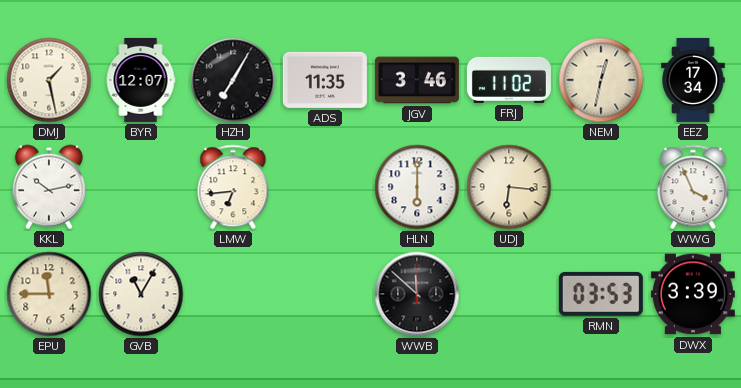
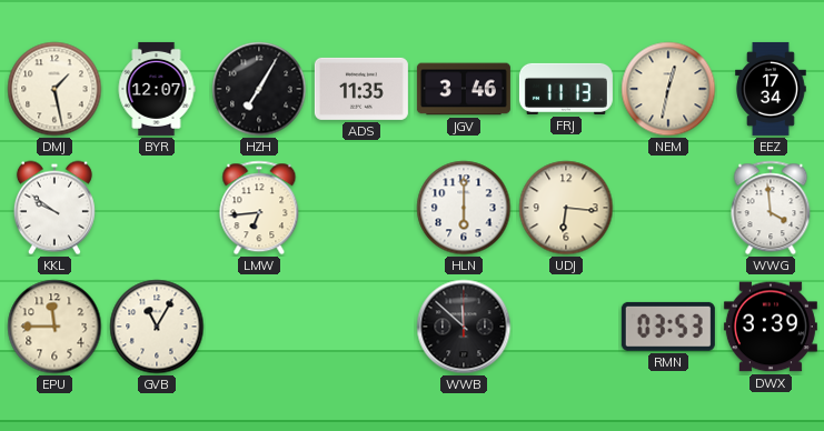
FRJ: 11:02 -> 11:13 (566, 89)
KKL: 10:13 -> 9:51 (54, 208)
WWG: 3:56 -> 3:59 (771, 208)
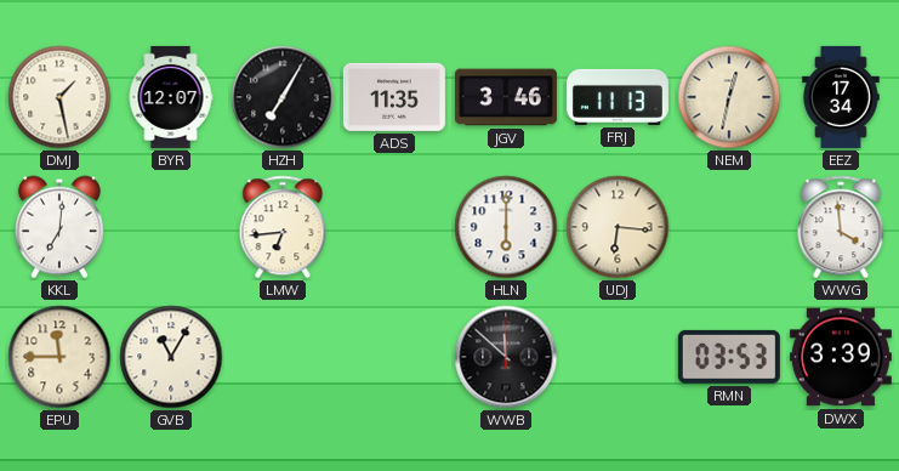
KKL: 9:51 -> 7:01 (59, 227)
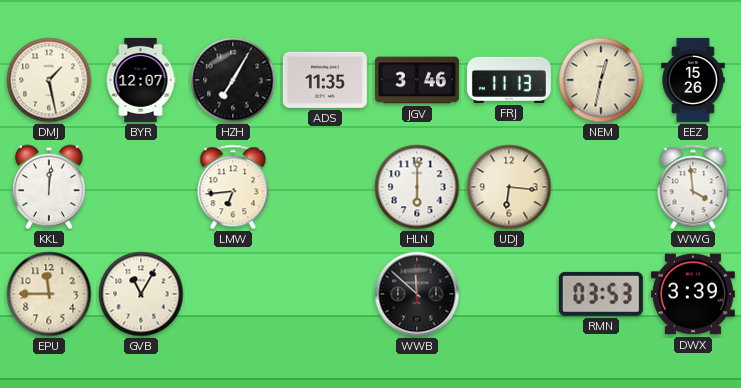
EEZ: 17:34 -> 15:26 (693, 80)
KKL: 7:01 -> 12:01 (49, 187)
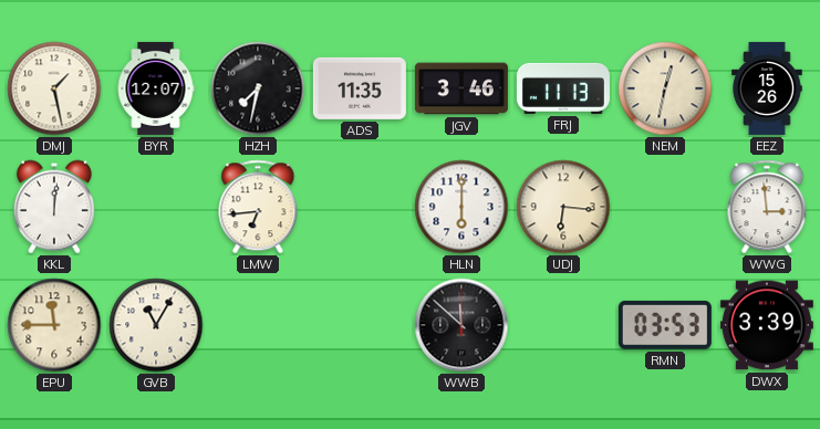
HZH: 7:05 -> 7:32 (258, 88)
WWG: 3:59 -> 2:59 (767, 207)
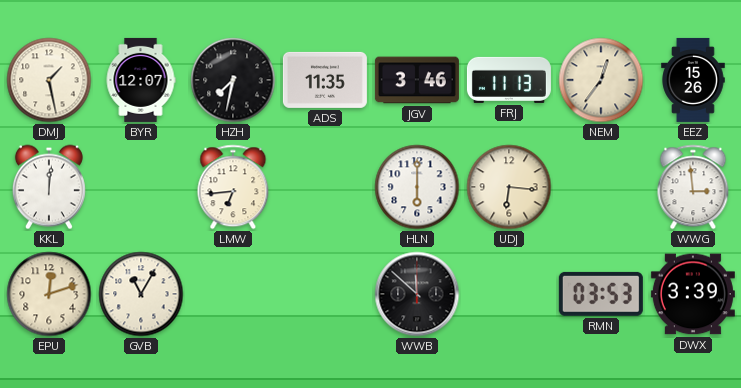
NEM: 12:32 -> 12:36 (601, 80)
EPU: 11:45 -> 12:12 (49, 294)
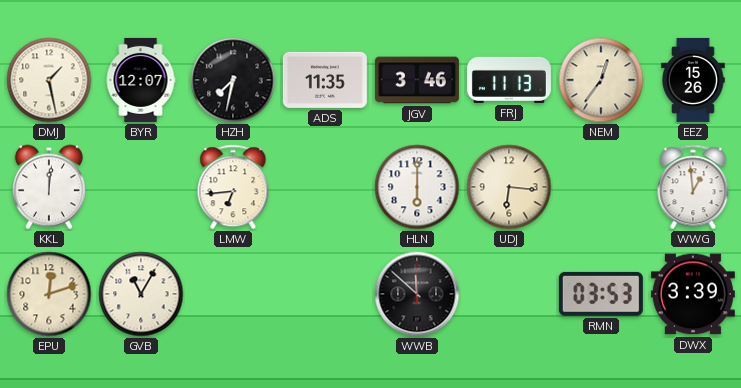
WWG: 2:59 -> 12:59 (693, 187)
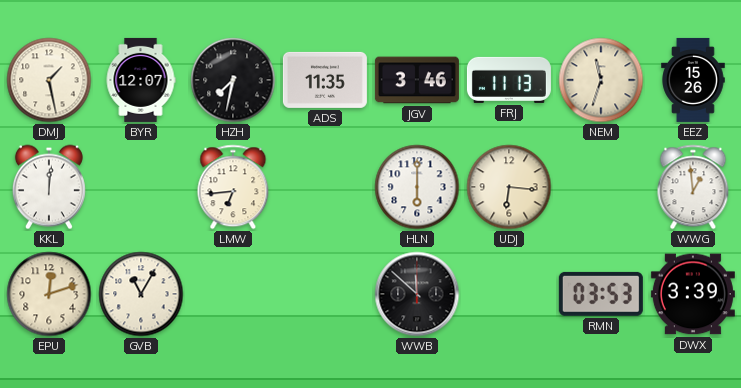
NEM: 12:36 -> 11:33 (601, 80)
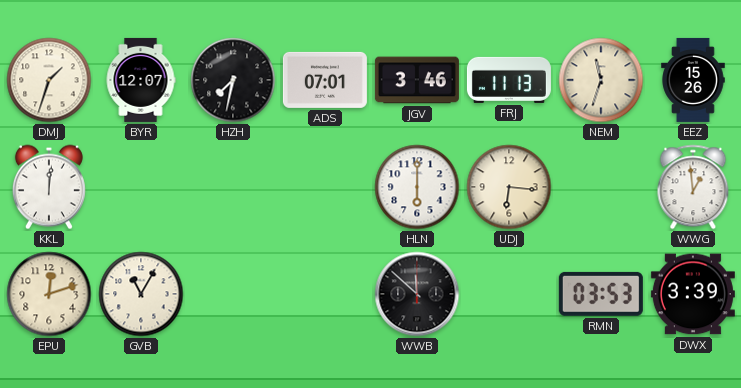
DMJ: 1:28 -> 1:33 (49, 80)
ADS: 11:35 -> 07:01 (325, 80)
LMW: 6:44 -> none (233, 187)
